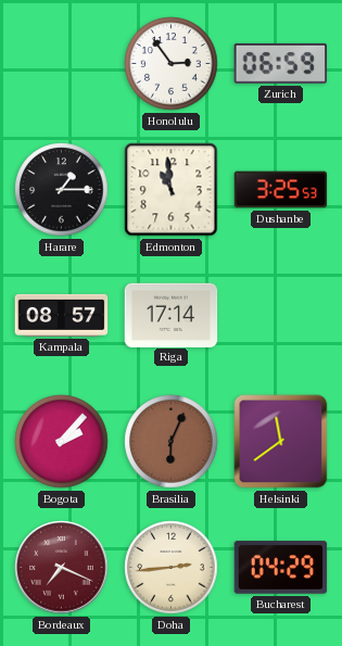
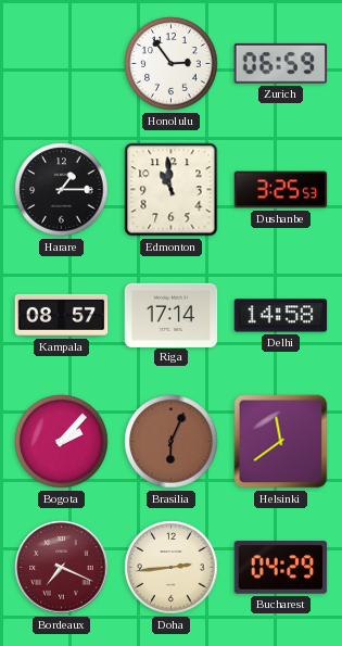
Delhi: none -> 14:58 (281, 316)
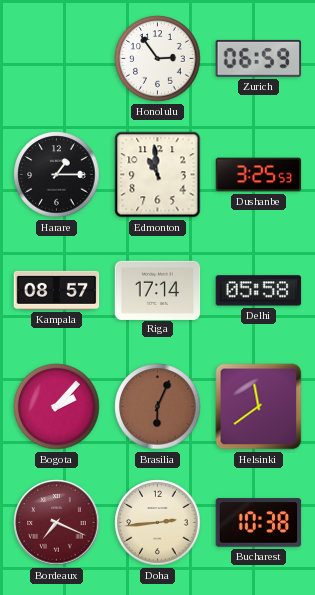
Delhi: 14:58 -> 05:58 (259, 291)
Bucharest: 04:29 -> 10:38 (259, 523)
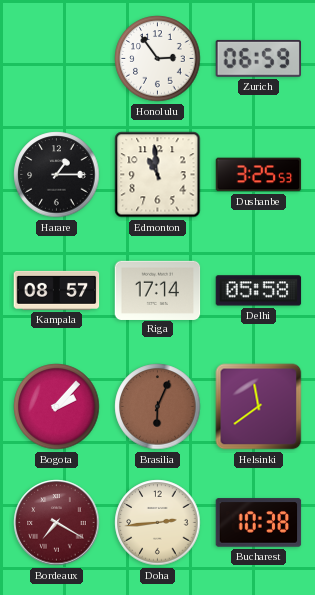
Bordeaux: 7:19 -> 7:20 (57, 523)
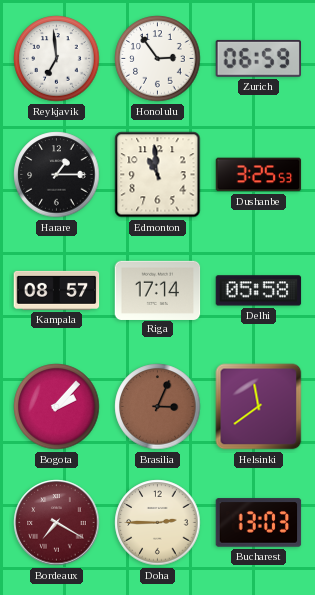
Reykjavik: none -> 6:59 (57, 59)
Brasilia: 6:04 -> 3:04 (158, 407)
Doha: 2:44 -> 2:45 (158, 523)
Bucharest: 10:38 -> 13:03 (259, 523)
